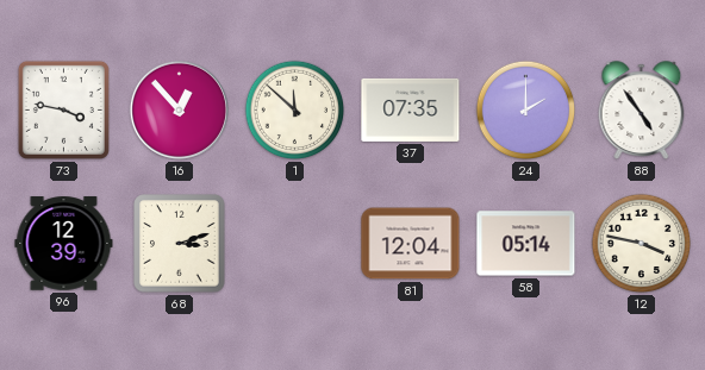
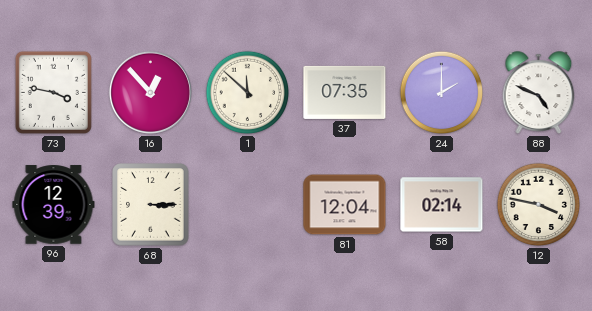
88: 4:54 -> 4:49 (539, 93)
68: 3:12 -> 3:15 (151, 205)
58: 05:14 -> 02:14 (442, 205)
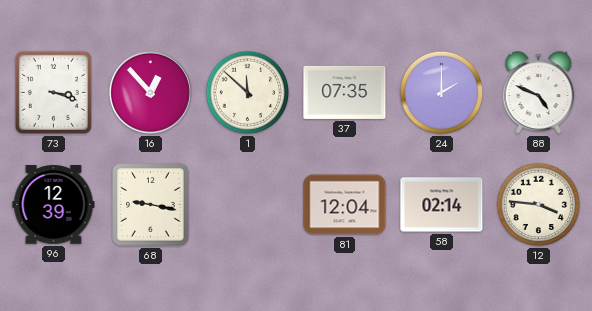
73: 3:47 -> 3:18 (53, 92)
68: 3:15 -> 9:17 (151, 205)
12: 3:47 -> 3:46 (539, 205)
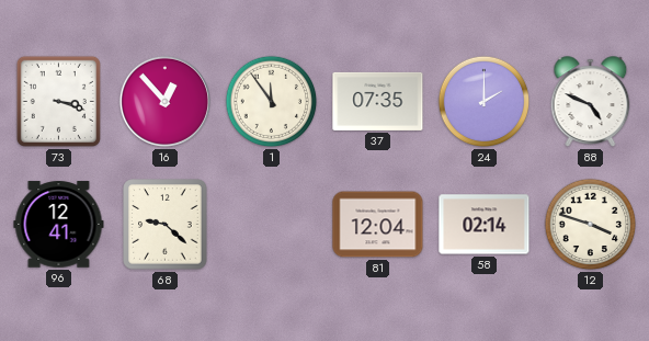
1: 11:52 -> 11:54 (272, 102)
96: 12:39 -> 12:41 (59, 225)
68: 9:17 -> 9:22 (166, 225)
12: 3:46 -> 3:48 (591, 225)
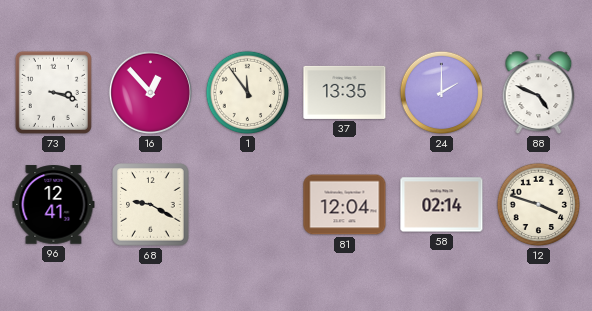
37: 07:35 -> 13:35 (345, 92)
68: 9:22 -> 9:20 (151, 205)
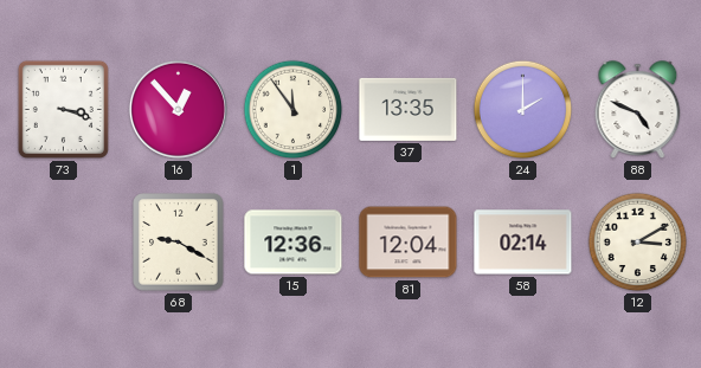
96: 12:41 -> none (54, 205)
15: none -> 12:36 (294, 243)
12: 3:48 -> 3:10 (638, 243)
